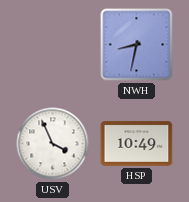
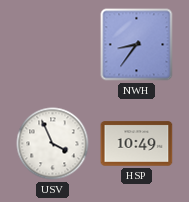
NWH: 8:32 -> 8:36 (137, 45)
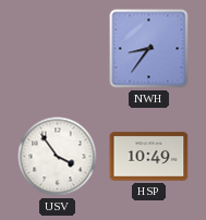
USV: 3:56 -> 3:54 (58, 157)
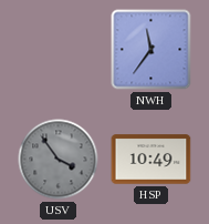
NWH: 8:36 -> 11:36 (151, 50)
USV dial: white -> grey (59, 160)
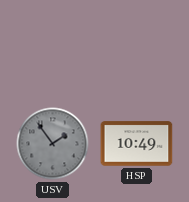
NWH: 11:36 -> none (151, 50)
USV: 3:54 -> 1:54 (53, 144)
